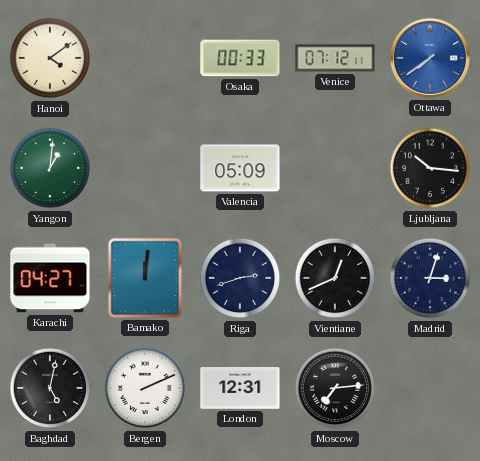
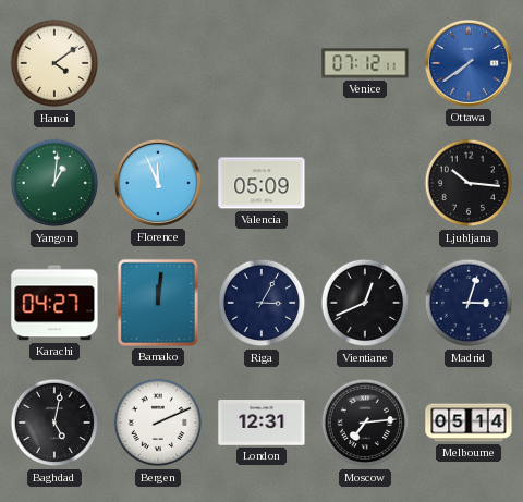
Osaka: 00:33 -> none (240, 58)
Florence: none -> 11:56 (158, 183)
Riga: 2:42 -> 3:05 (261, 303)
Melbourne: none -> 05:14 (469, 423)
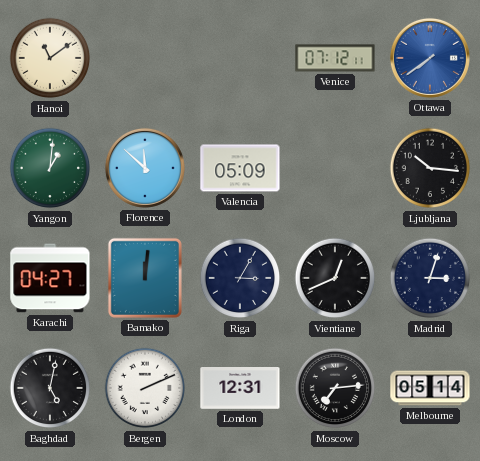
Hanoi: 4:09 -> 11:09 (50, 58)
Florence: 11:56 -> 11:52 (145, 168)
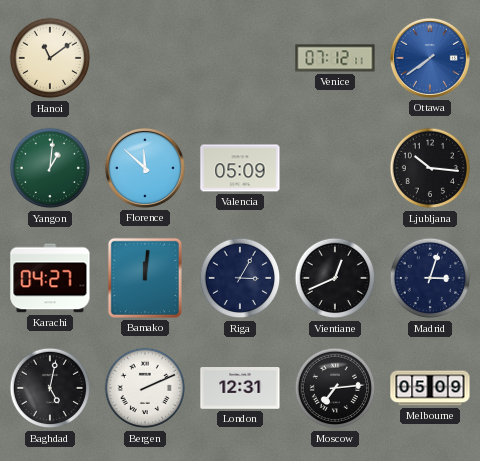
Melbourne: 05:14 -> 05:09 (430, 388)
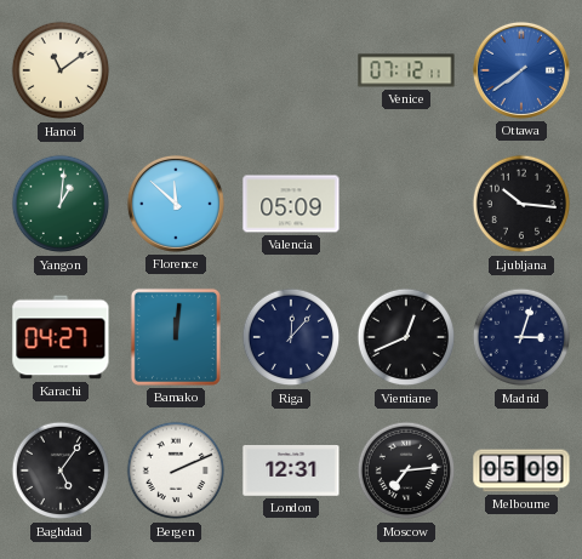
Riga: 3:05 -> 12:07 (291, 337)
Baghdad: 5:02 -> 5:06 (61, 470)
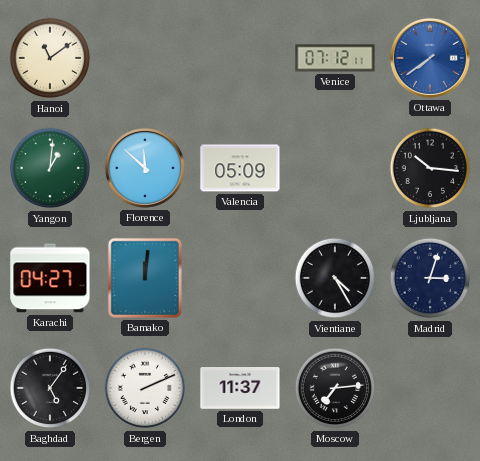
Riga: 12:07 -> none (291, 337)
Vientiane: 12:41 -> 4:25 (335, 278)
London: 12:31 -> 11:37 (240, 389)
Melbourne: 05:09 -> none (521, 470)
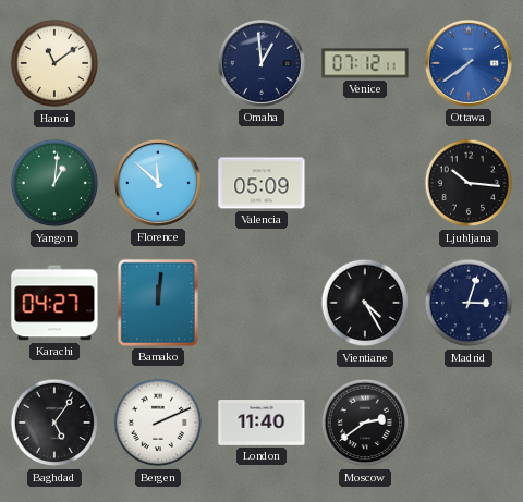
Omaha: none -> 12:59 (261, 63)
London: 11:37 -> 11:40 (261, 424)
Moscow: 7:14 -> 2:39 (365, 423)
